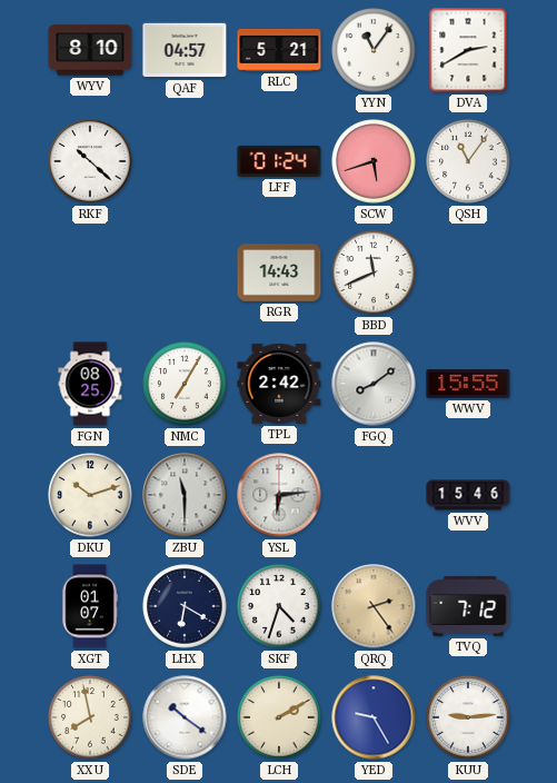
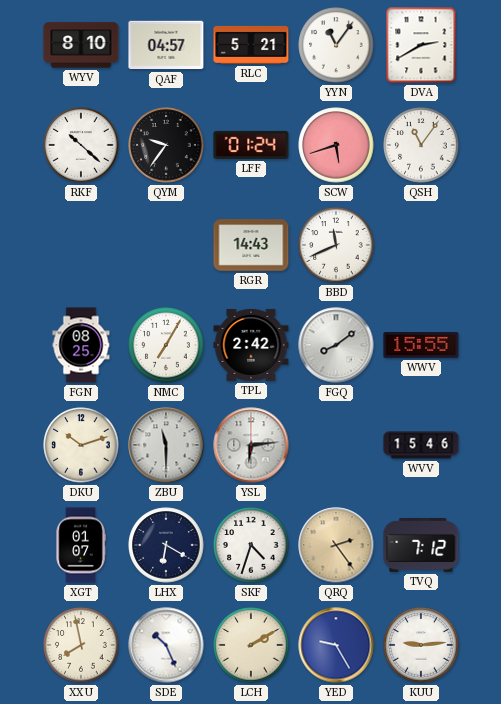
QYM: none -> 9:36 (166, 145)
SDE: 10:21 -> 10:26 (166, 645)
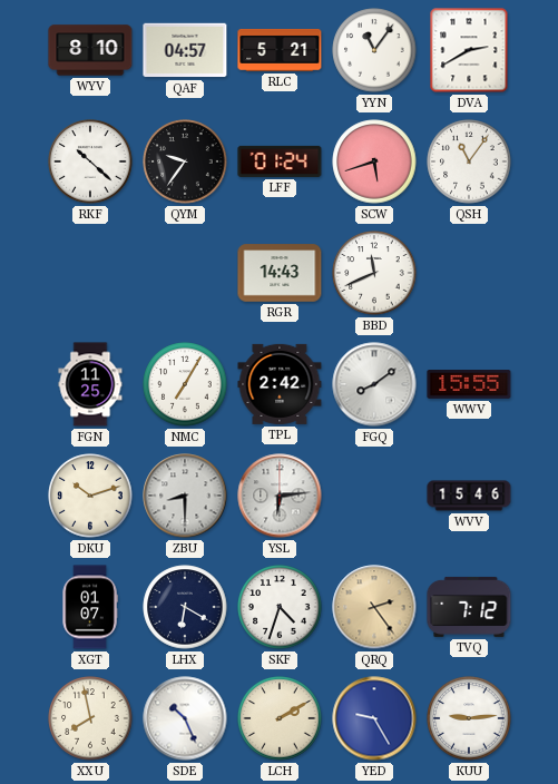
FGN: 08:25 -> 11:25 (90, 384)
ZBU: 11:30 -> 8:30 (185, 496)
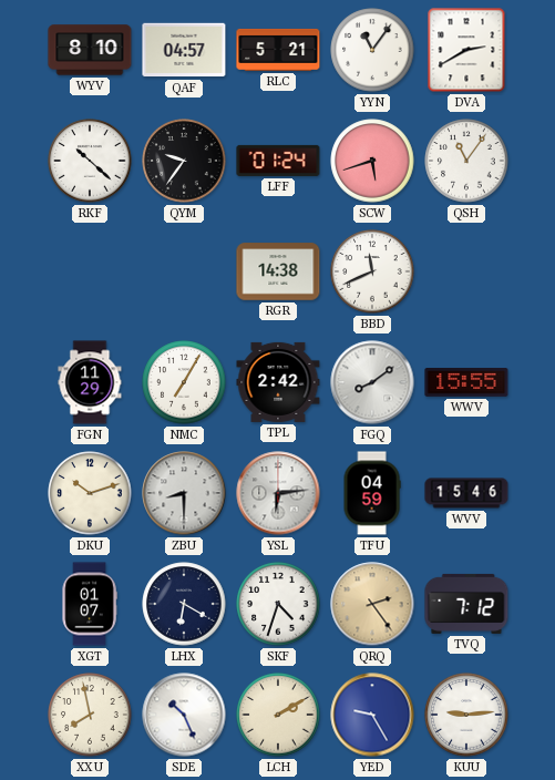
RGR: 14:43 -> 14:38 (278, 271)
FGN: 11:25 -> 11:29 (90, 382)
TFU: none -> 04:59 (372, 493)
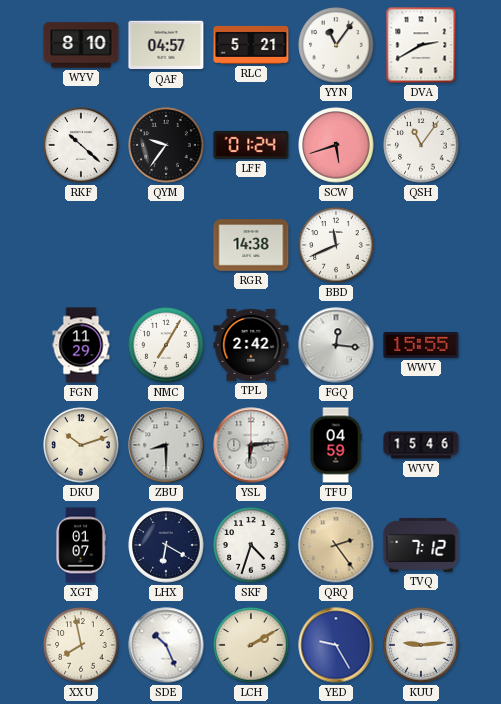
FGQ: 8:09 -> 12:16 (336, 345)
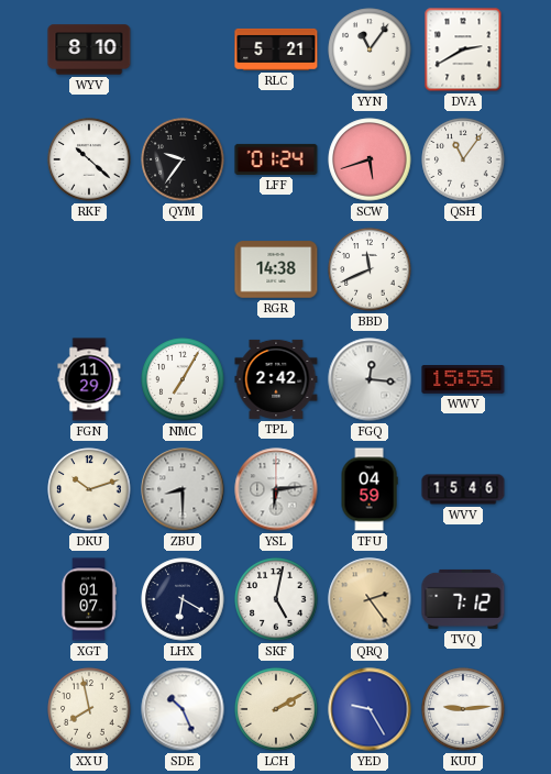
QAF: 04:57 -> none (166, 45)
SKF: 4:33 -> 5:02 (276, 599)
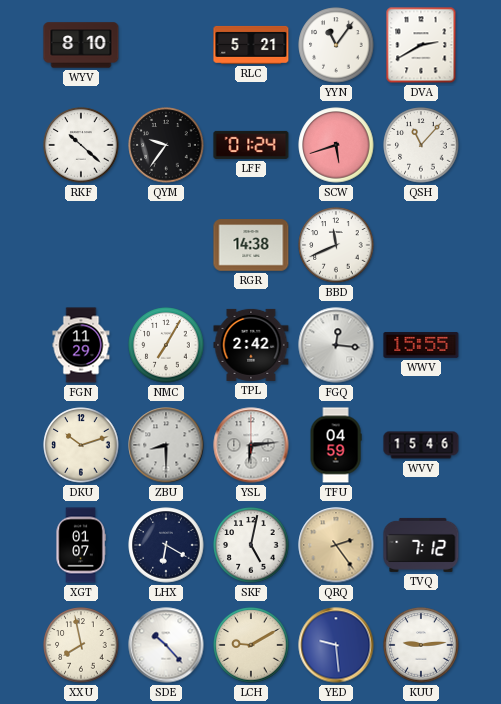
QSH: 11:06 -> 11:07 (421, 145)
SDE: 10:26 -> 10:23 (166, 645)
LCH: 2:10 -> 9:10 (251, 645)
YED: 9:25 -> 9:29 (336, 645)
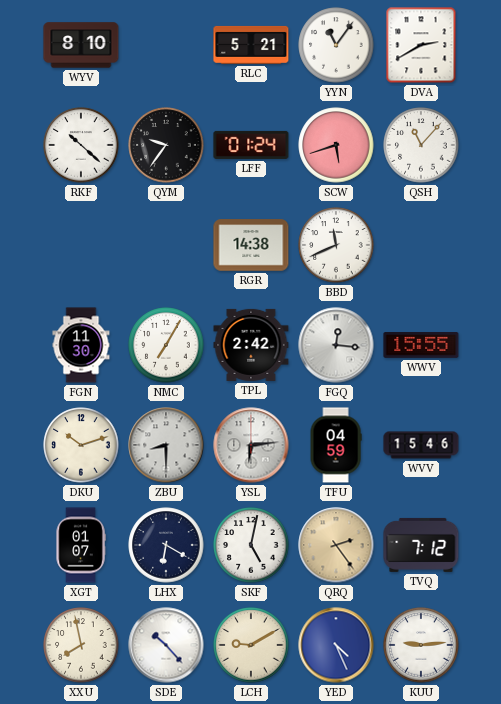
FGN: 11:29 -> 11:30 (81, 345)
YED: 9:29 -> 4:26 (336, 645)
